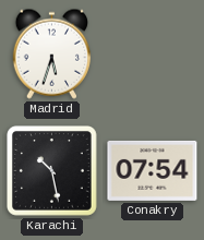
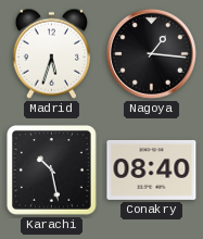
Nagoya: none -> 1:16 (151, 53)
Conakry: 07:54 -> 08:40 (152, 169)
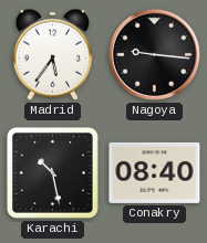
Madrid: 5:33 -> 5:36 (53, 54)
Nagoya: 1:16 -> 9:16 (154, 54)
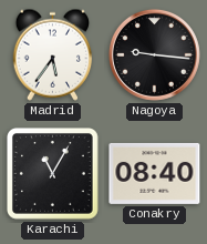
Karachi: 10:28 -> 11:05 (53, 174)
